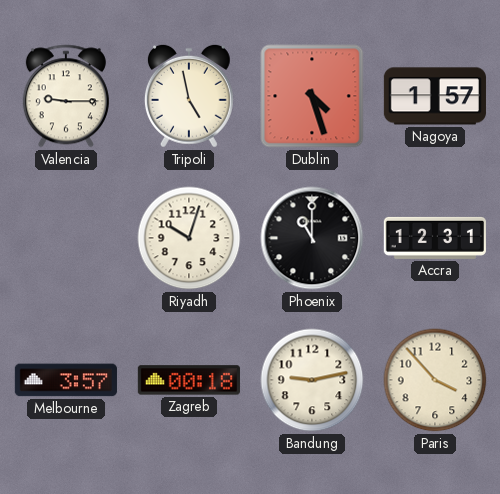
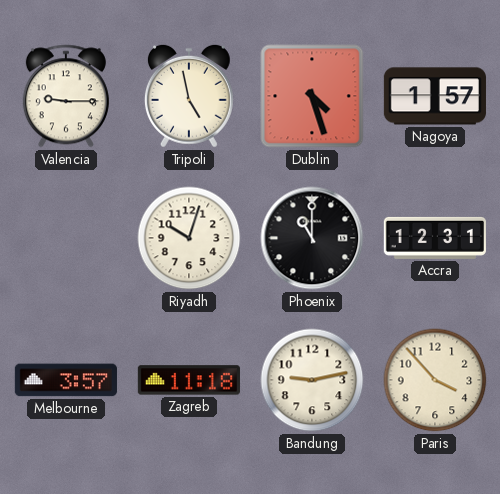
Zagreb: 00:18 -> 11:18 (189, 380)
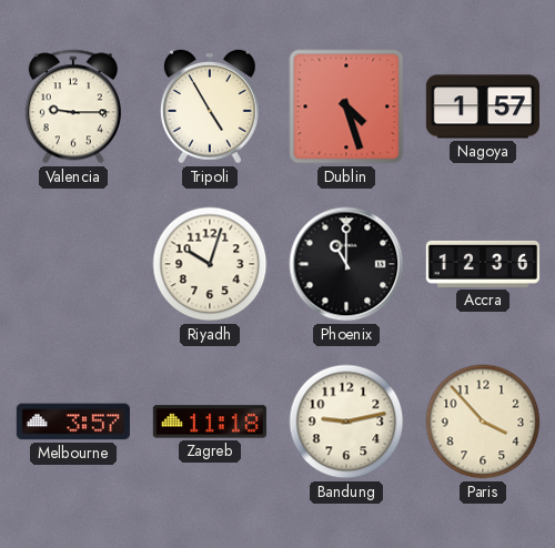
Tripoli: 4:58 -> 4:55 (210, 106)
Accra: 12:31 -> 12:36 (483, 264)
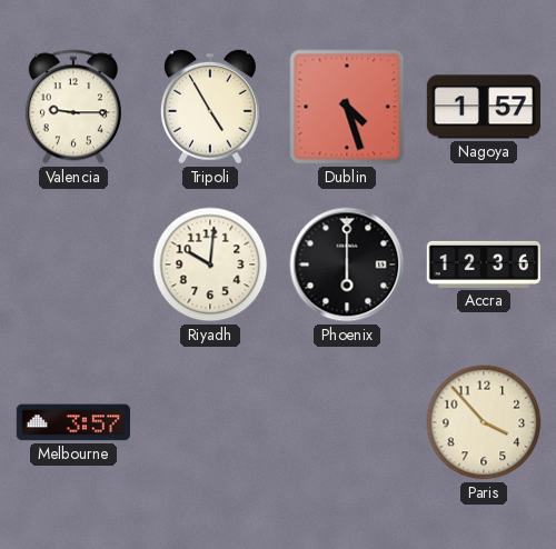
Riyadh: 10:03 -> 10:01 (210, 264)
Phoenix: 11:00 -> 6:00 (347, 264)
Zagreb: 11:18 -> none (210, 422)
Bandung: 9:13 -> none (346, 422)
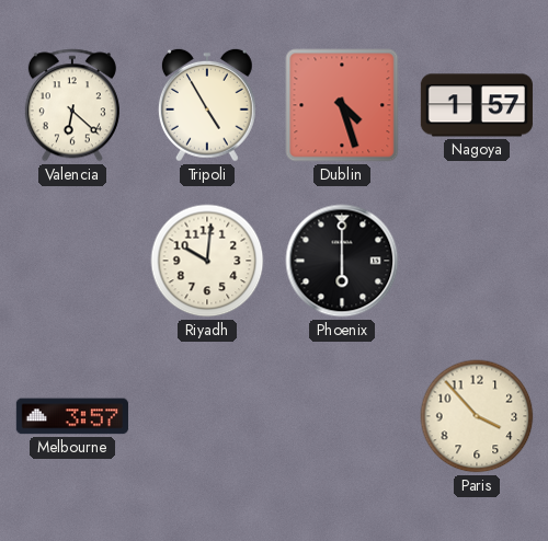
Valencia: 9:15 -> 6:22 (72, 105)
Accra: 12:36 -> none (484, 264)
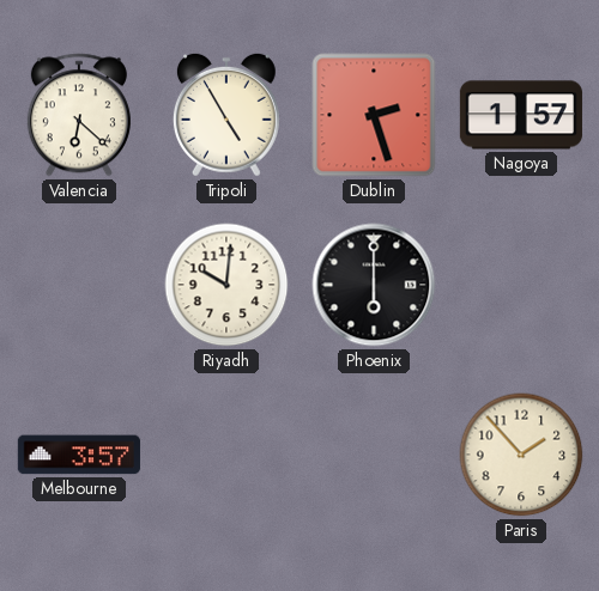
Dublin: 4:27 -> 2:27 (374, 115)
Paris: 3:53 -> 1:53 (521, 455)
